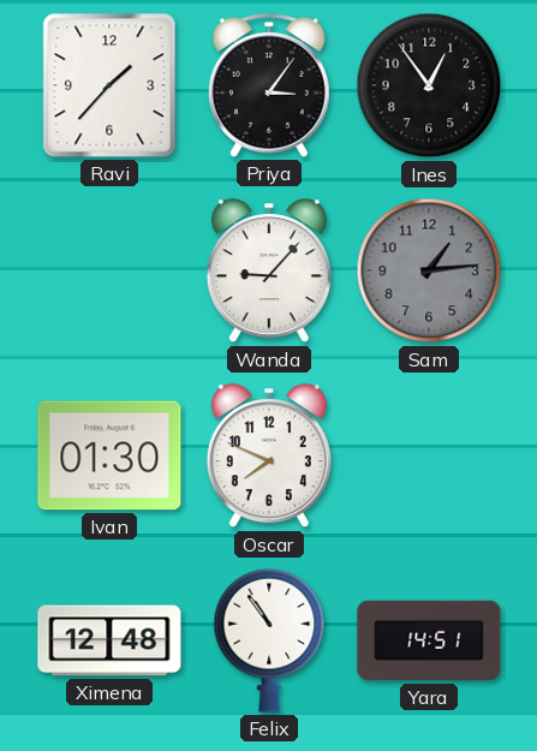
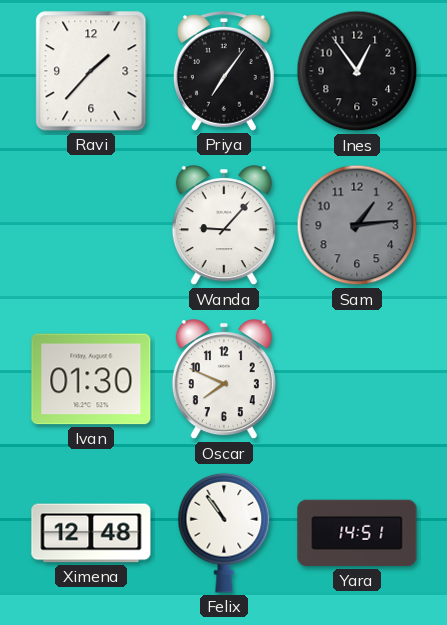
Priya: 3:06 -> 7:06 (224, 72)
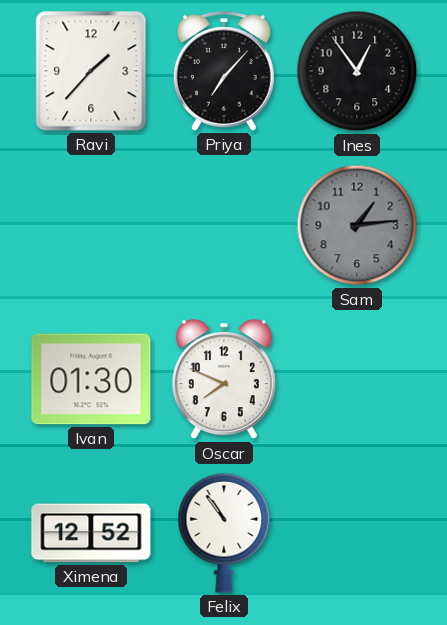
Priya: 7:06 -> 7:07 (224, 72)
Wanda: 9:07 -> none (224, 226)
Ximena: 12:48 -> 12:52 (91, 533)
Yara: 14:51 -> none (357, 533)
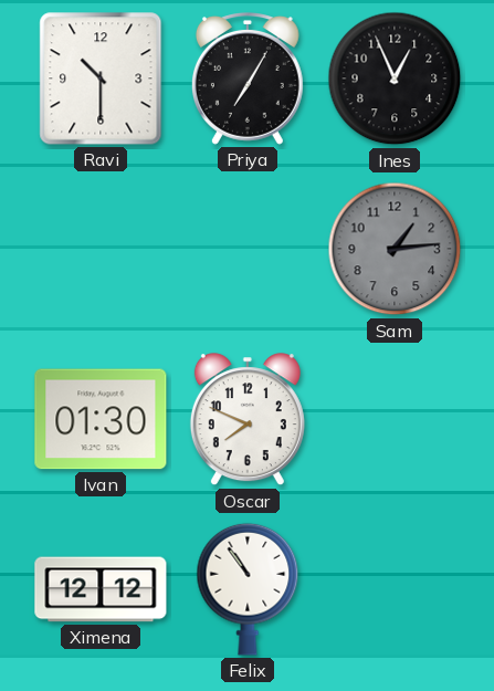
Ravi: 1:37 -> 10:30 (101, 78)
Priya: 7:07 -> 7:05 (248, 80)
Ines: 12:54 -> 12:56 (395, 78)
Ximena: 12:52 -> 12:12 (101, 589)
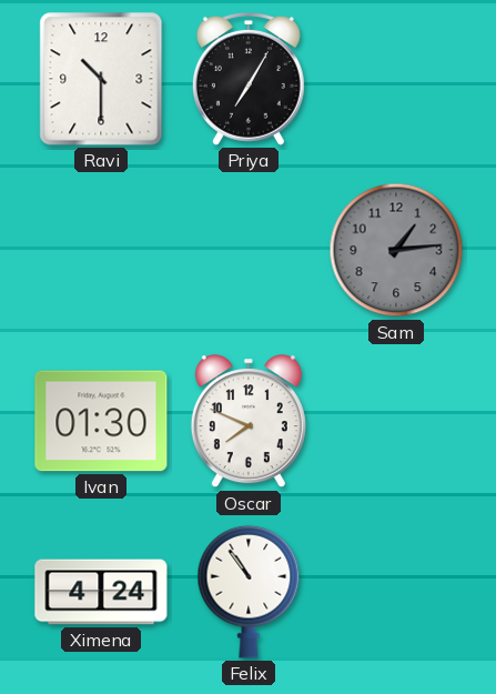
Ines: 12:56 -> none (395, 78)
Ximena: 12:12 -> 4:24 (101, 592)
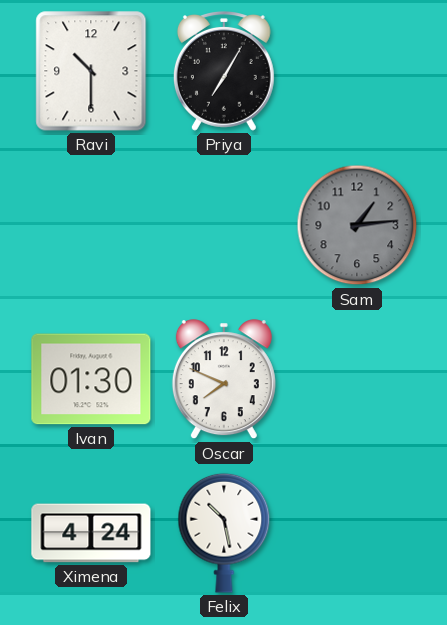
Felix: 10:54 -> 10:28 (224, 533)
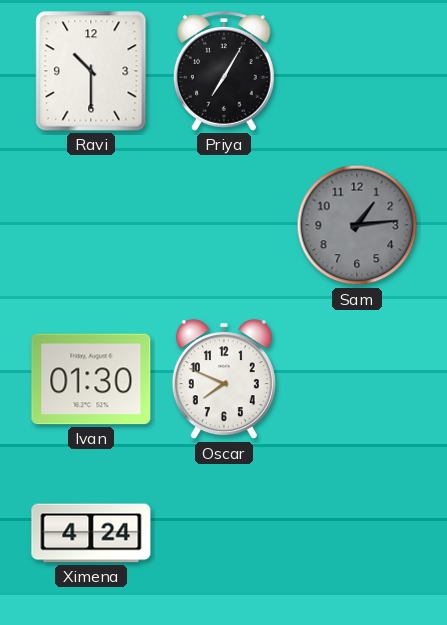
Felix: 10:28 -> none (224, 533)
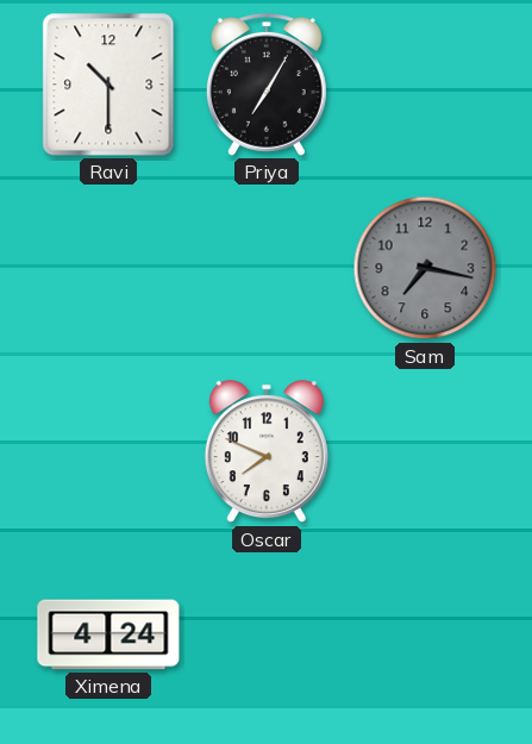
Sam: 1:14 -> 7:17 (425, 268)
Ivan: 01:30 -> none (91, 379)
